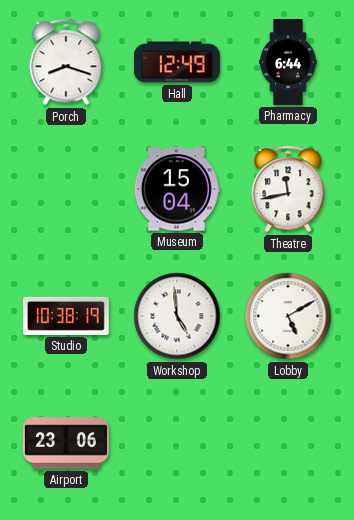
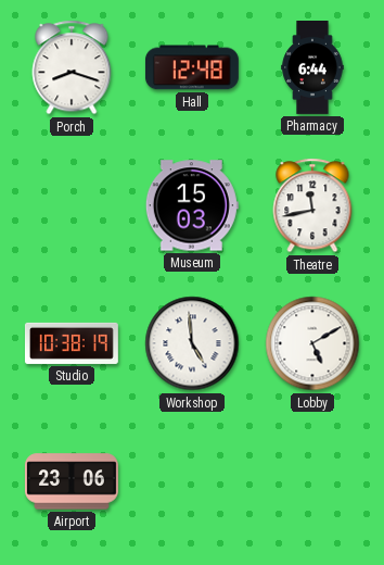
Hall: 12:49 -> 12:48 (192, 67)
Museum: 15:04 -> 15:03 (192, 205)
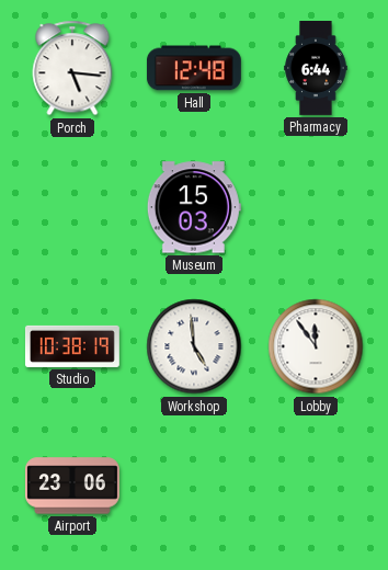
Porch: 8:18 -> 5:16 (72, 68)
Theatre: 11:43 -> none (312, 205)
Lobby: 5:10 -> 11:54 (316, 346)
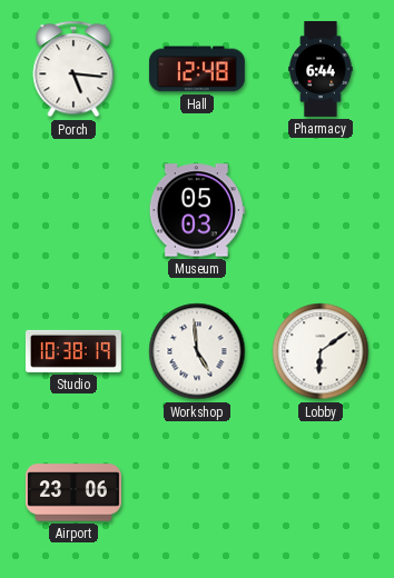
Museum: 15:03 -> 05:03 (197, 210)
Lobby: 11:54 -> 6:09 (321, 351)
